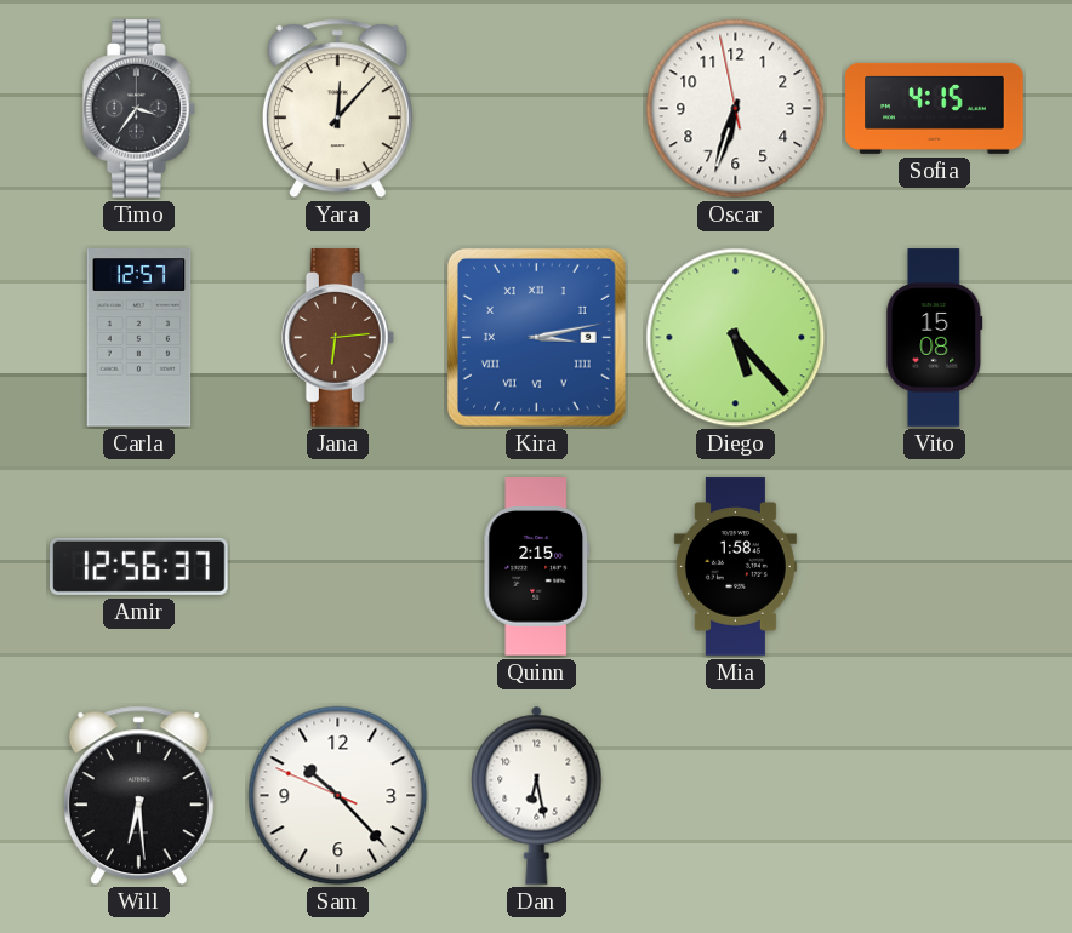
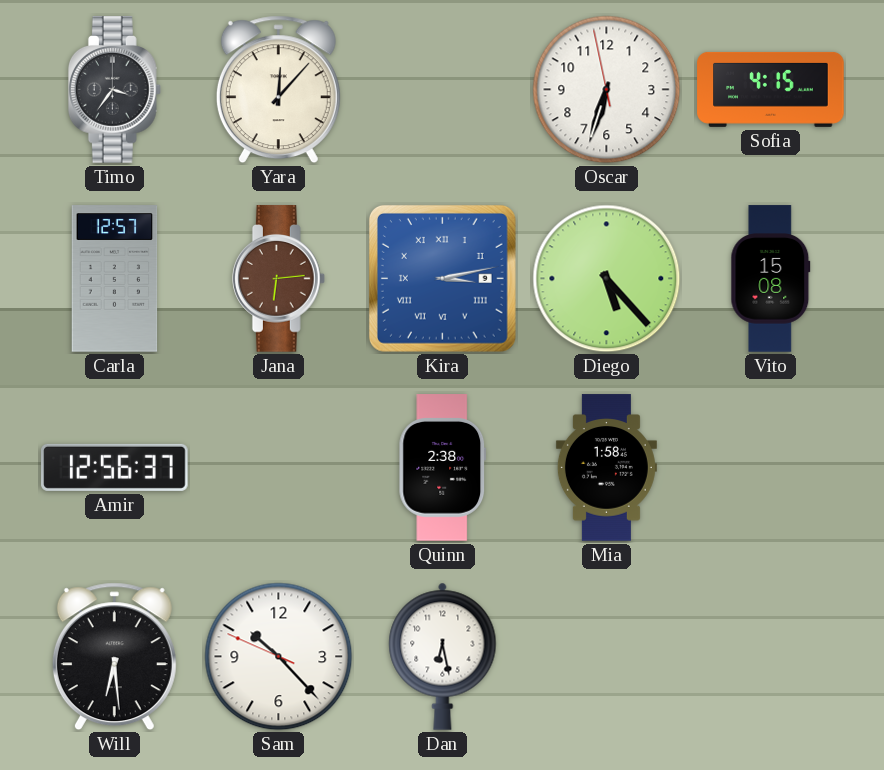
Quinn: 2:15 -> 2:38 (443, 468)
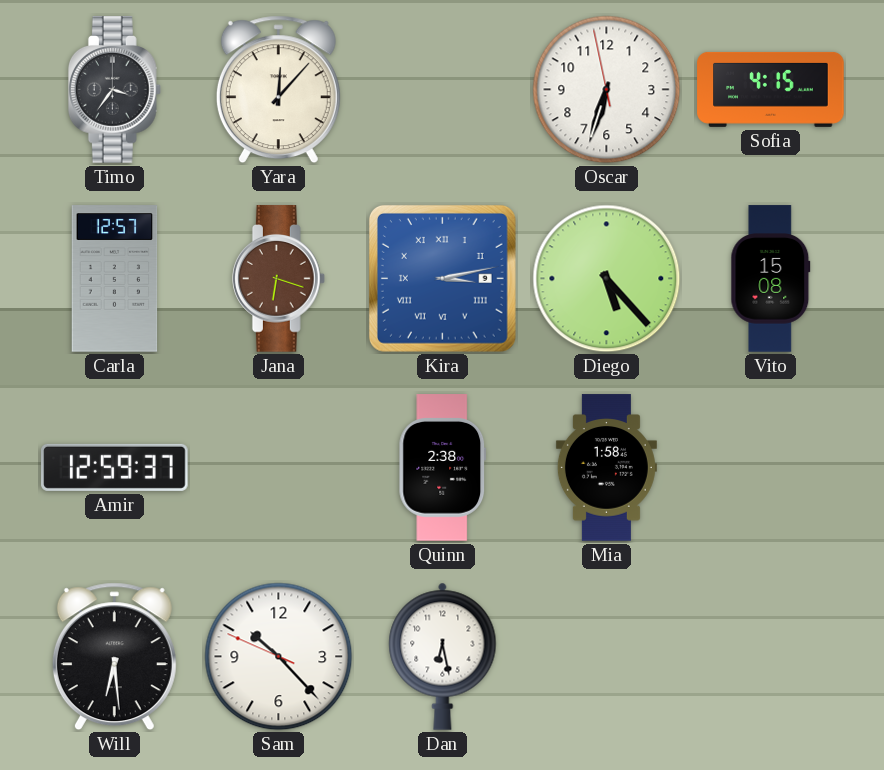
Jana: 6:14 -> 6:18 (278, 279)
Amir: 12:56 -> 12:59 (115, 467)
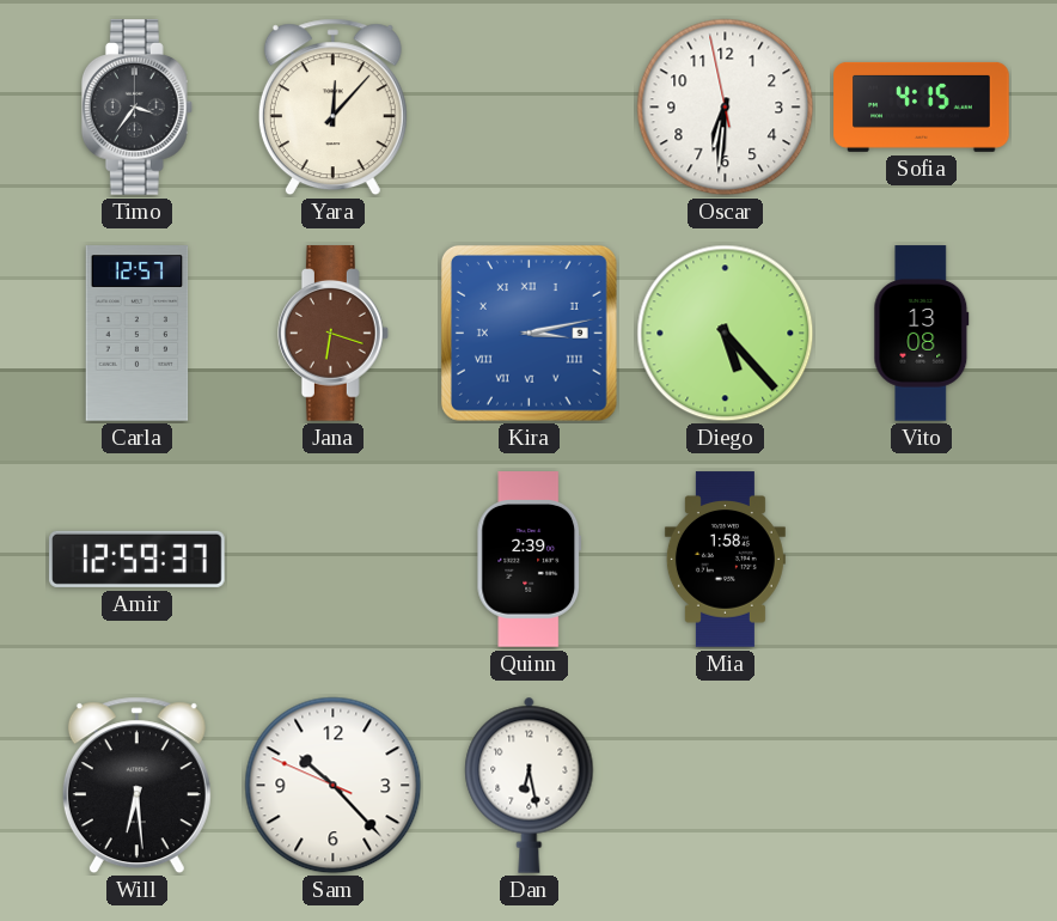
Oscar: 6:32 -> 6:30 (726, 108)
Vito: 15:08 -> 13:08 (922, 334)
Quinn: 2:38 -> 2:39 (530, 560)
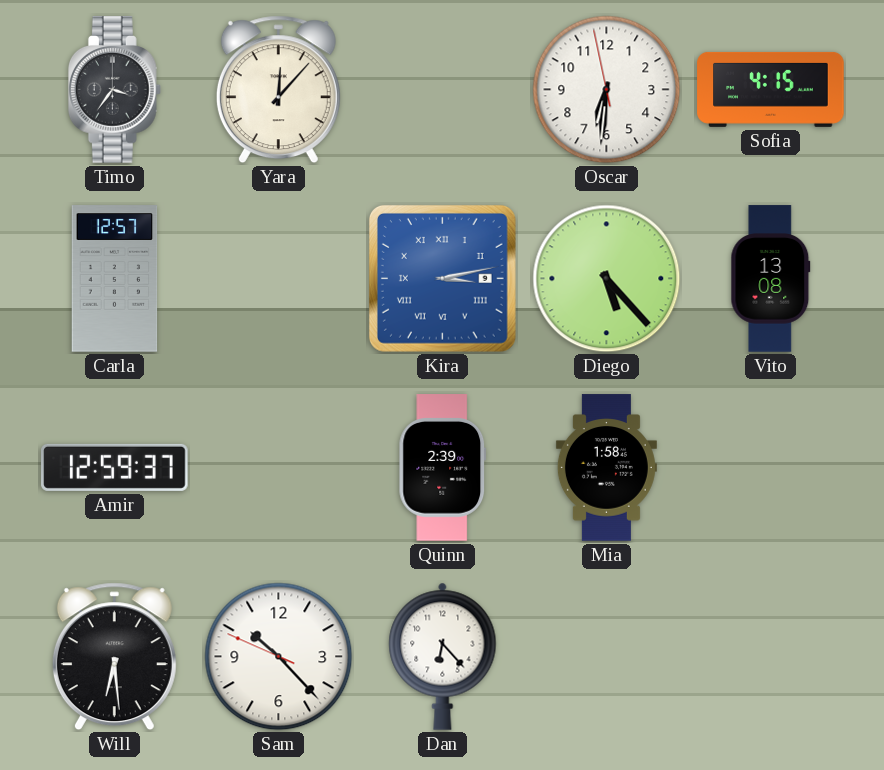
Jana: 6:18 -> none (332, 334)
Dan: 6:28 -> 6:23 (443, 656)
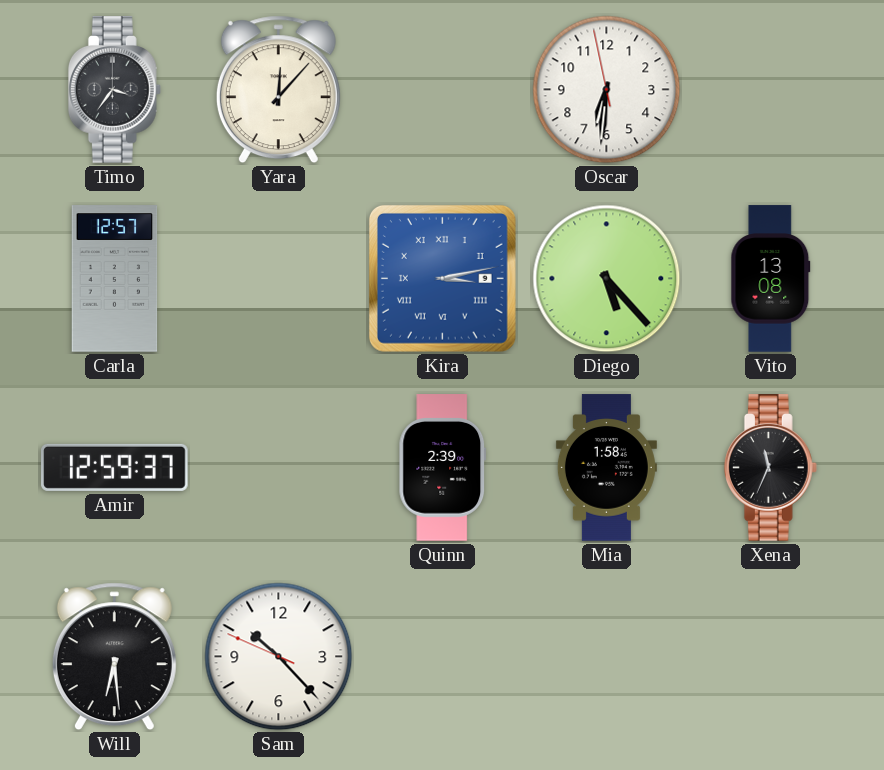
Sofia: 4:15 -> none (771, 89)
Xena: none -> 11:34 (770, 468)
Dan: 6:23 -> none (443, 656)
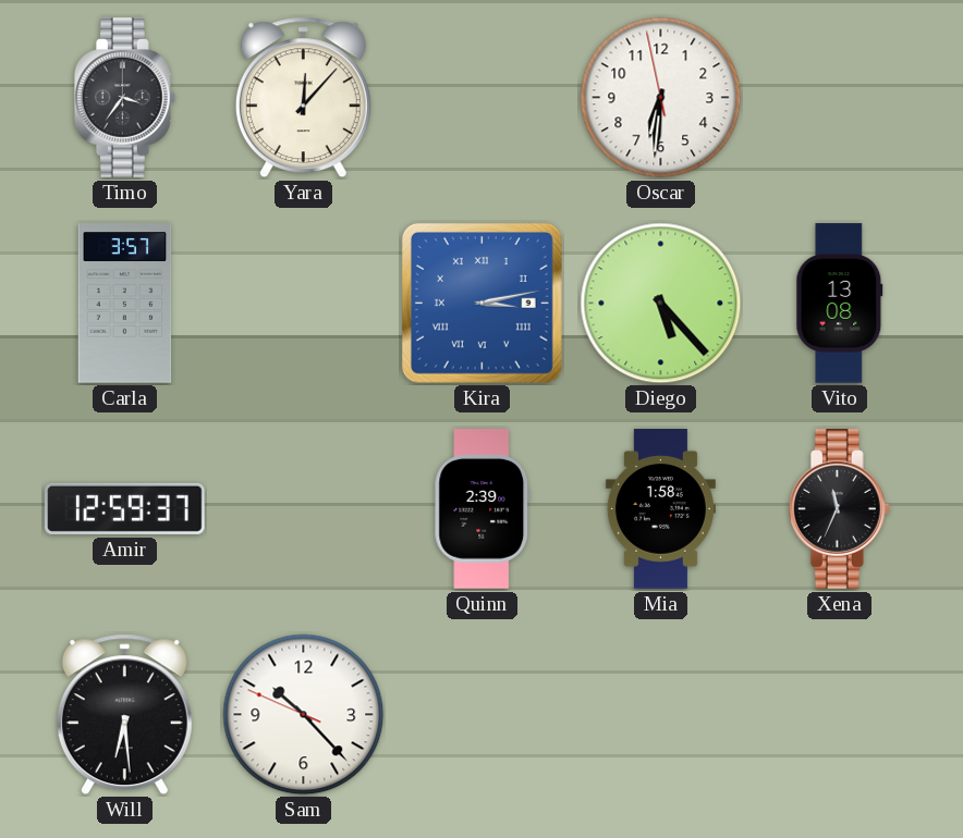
Carla: 12:57 -> 3:57 (125, 304)
